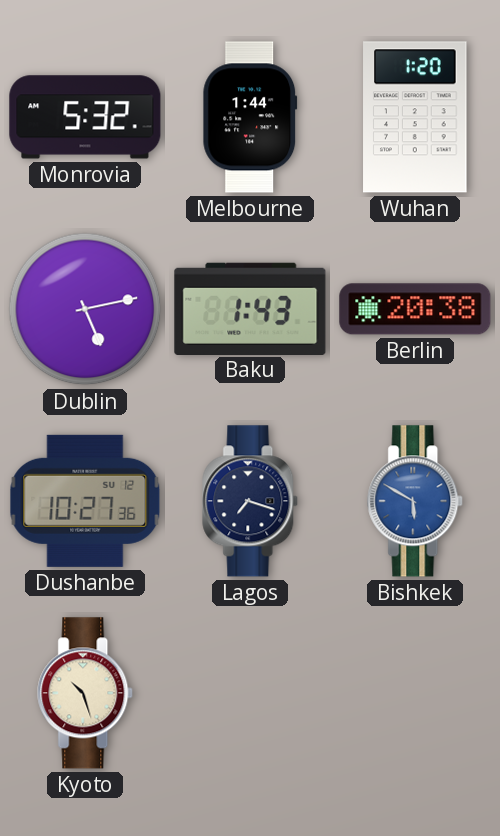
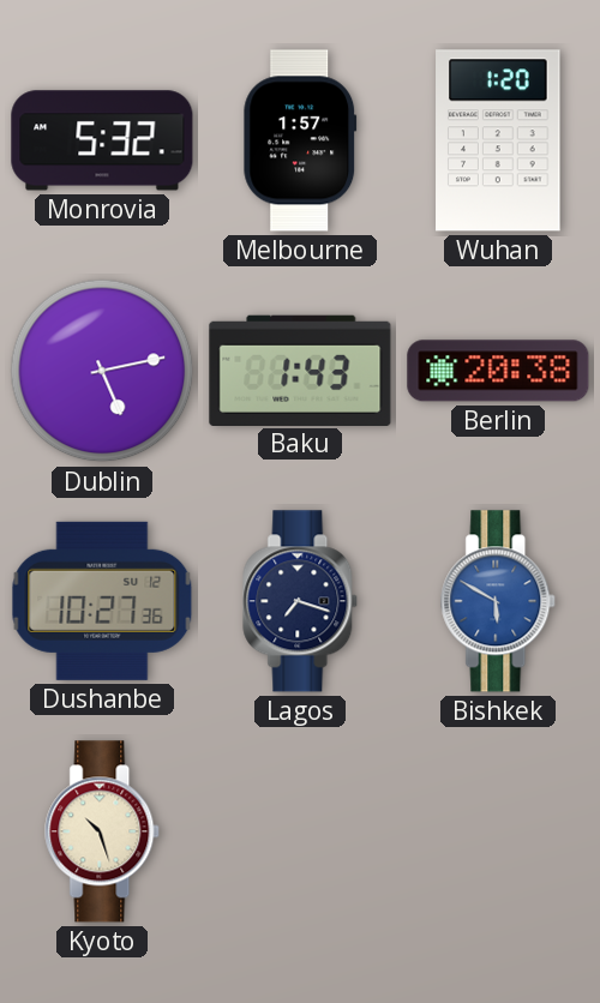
Melbourne: 1:44 -> 1:57 (300, 140)
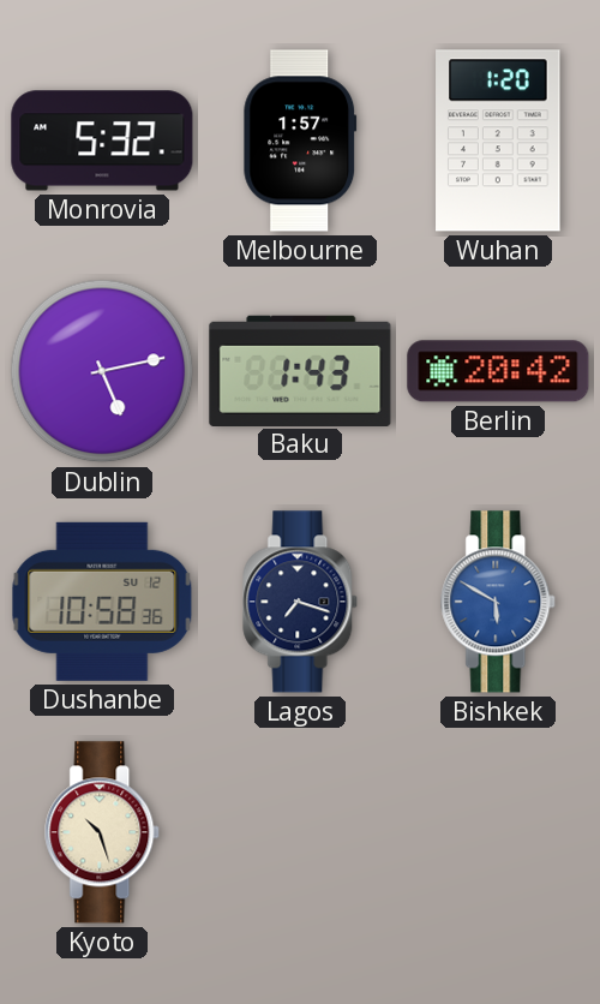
Berlin: 20:38 -> 20:42 (498, 371)
Dushanbe: 10:27 -> 10:58 (102, 602)
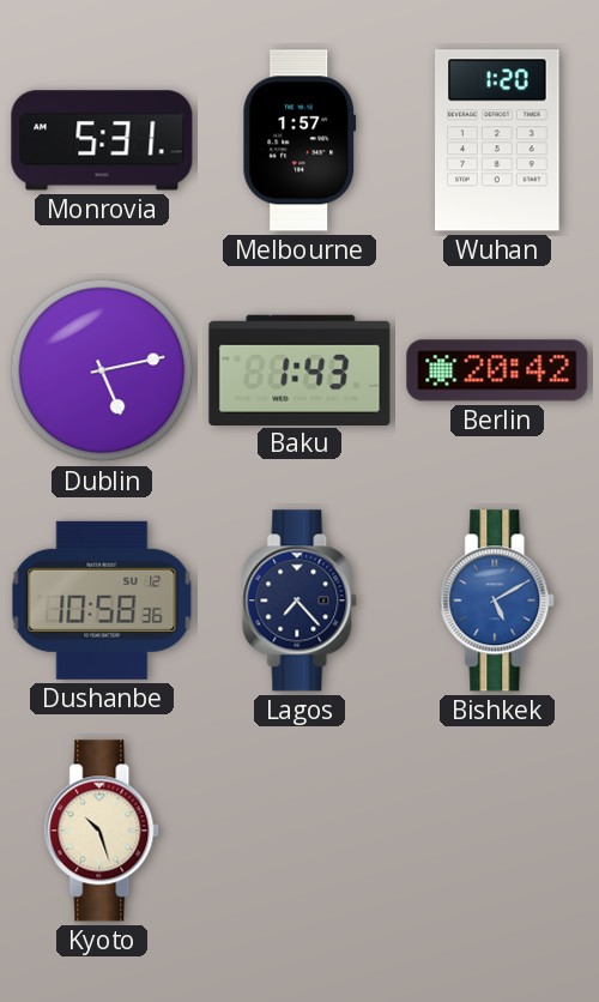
Monrovia: 5:32 -> 5:31 (102, 140)
Lagos: 7:18 -> 7:23 (301, 600)
Bishkek: 5:50 -> 5:10 (498, 600)
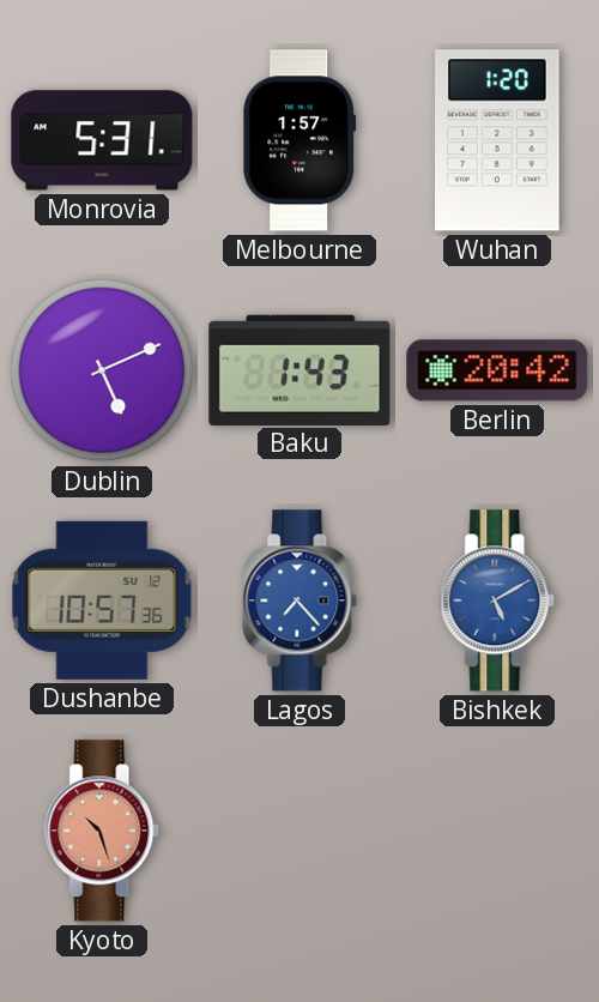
Dublin: 5:13 -> 5:11 (102, 370)
Dushanbe: 10:58 -> 10:57 (102, 600)
Lagos dial: navy -> blue (301, 600)
Kyoto dial: cream -> salmon (103, 831)
